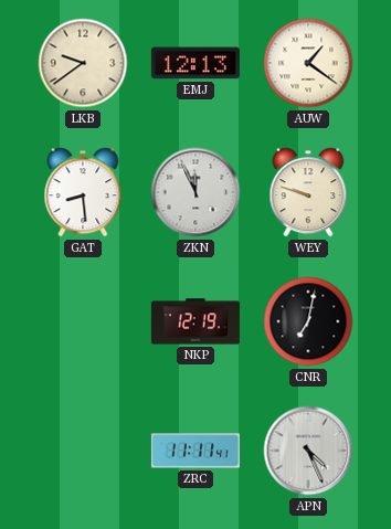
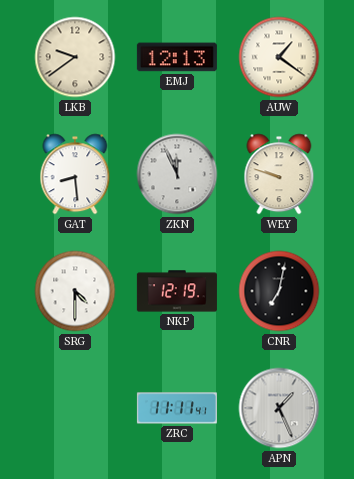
SRG: none -> 4:30 (75, 291)
APN: 4:26 -> 1:26 (279, 408)
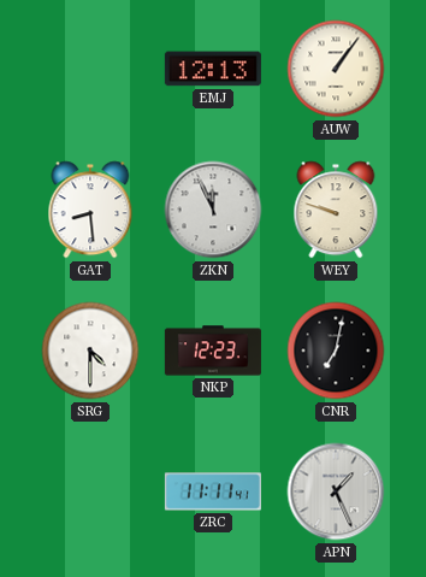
LKB: 9:39 -> none (75, 57)
AUW: 1:21 -> 1:06 (336, 69)
NKP: 12:19 -> 12:23 (213, 351)
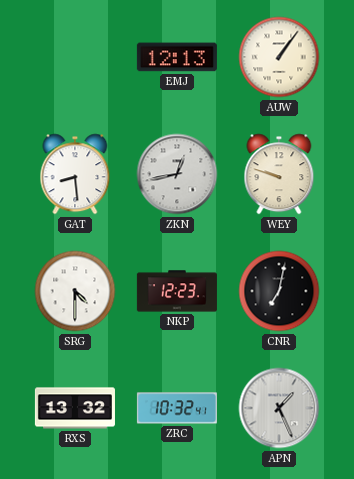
ZKN: 11:56 -> 12:43 (177, 174)
RXS: none -> 13:32 (75, 408)
ZRC: 11:11 -> 10:32 (177, 408)
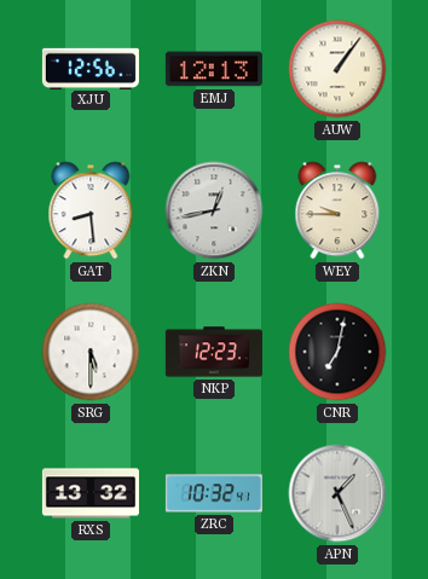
XJU: none -> 12:56 (91, 68)
WEY: 9:48 -> 9:45 (337, 210)
SRG: 4:30 -> 5:30 (91, 352)
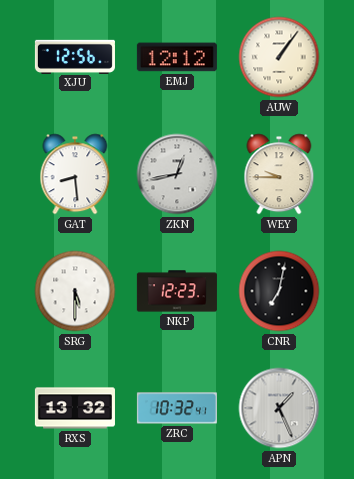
EMJ: 12:13 -> 12:12 (177, 57)
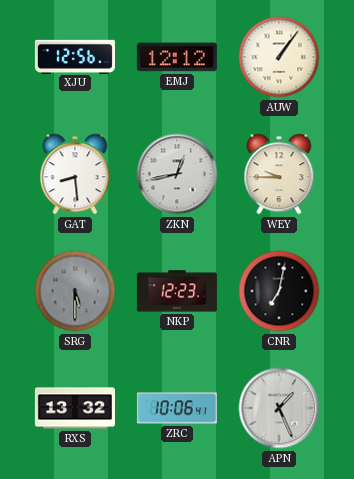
SRG dial: white -> grey (75, 291)
ZRC: 10:32 -> 10:06 (177, 408)
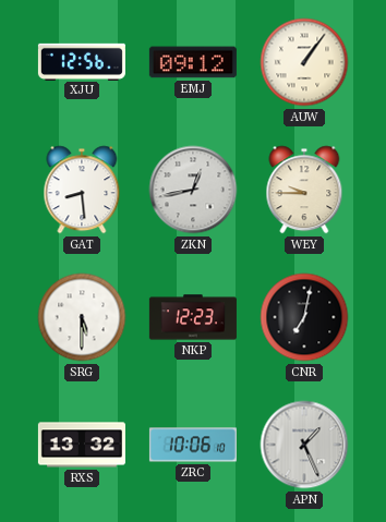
EMJ: 12:12 -> 09:12 (193, 62)
SRG dial: grey -> white (82, 317)
ZRC: 10:06:41 -> 10:06:10 (193, 445)
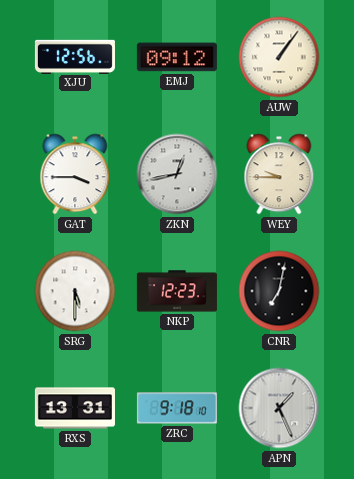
GAT: 8:29 -> 3:45 (75, 174)
RXS: 13:32 -> 13:31 (75, 408)
ZRC: 10:06 -> 9:18 (177, 408)
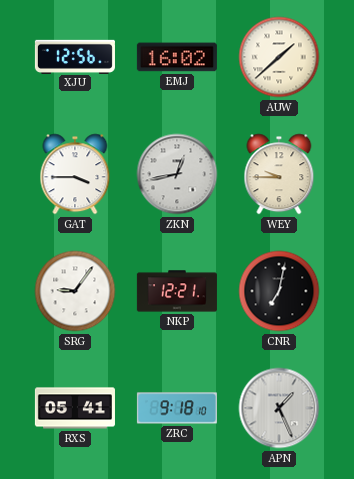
EMJ: 09:12 -> 16:02 (177, 57)
AUW: 1:06 -> 1:38 (279, 57)
SRG: 5:30 -> 9:06 (75, 291)
NKP: 12:23 -> 12:21 (177, 291)
RXS: 13:31 -> 05:41 (75, 408)
